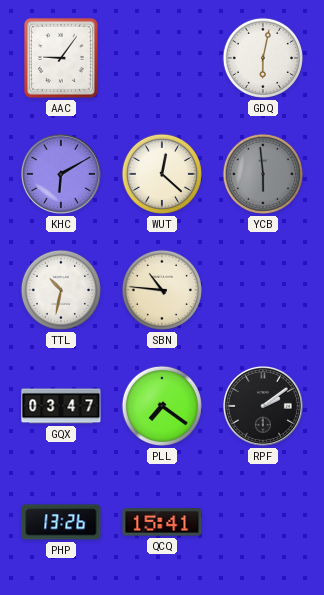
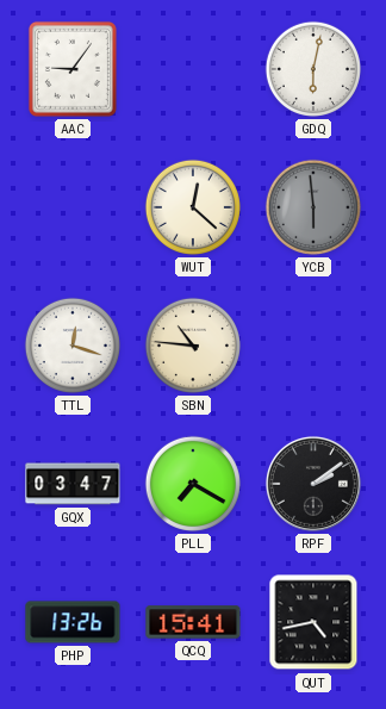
KHC: 6:10 -> none (61, 174)
TTL: 10:32 -> 12:18 (73, 346)
PLL: 7:21 -> 7:20 (193, 484)
QUT: none -> 4:43 (313, 622)
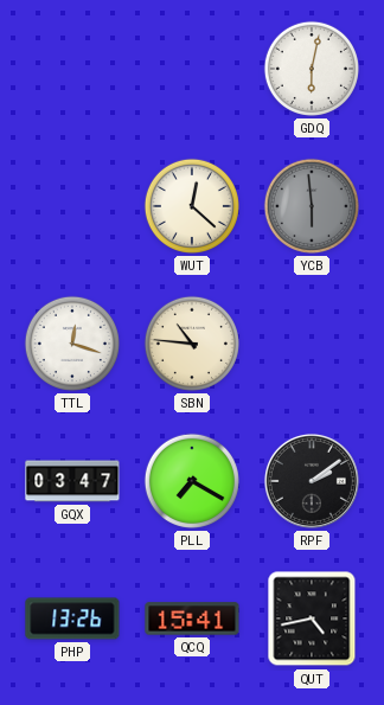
AAC: 9:06 -> none (73, 69)
